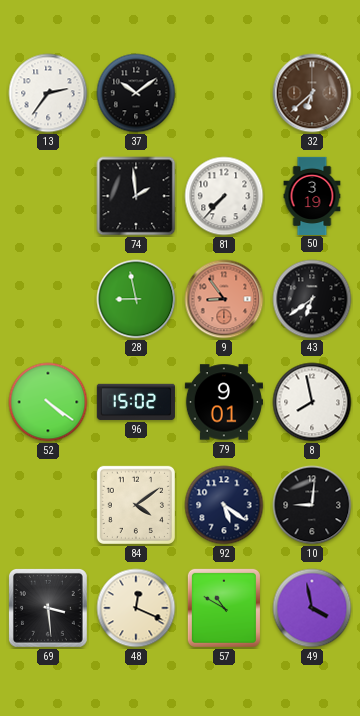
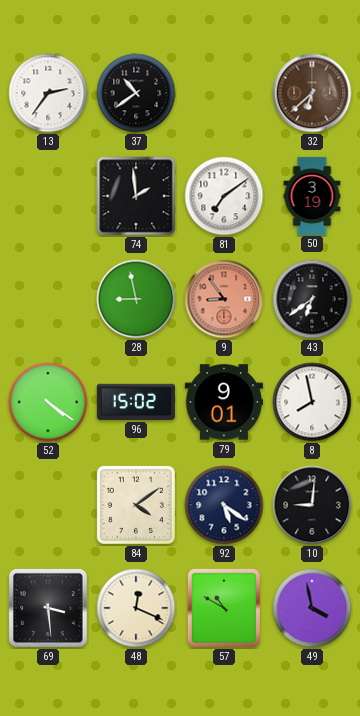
37: 10:09 -> 10:39 (136, 93)
81: 7:37 -> 7:09 (224, 196)
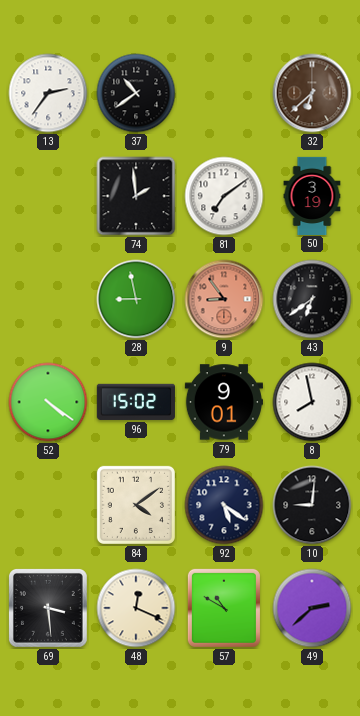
49: 3:58 -> 2:38 (312, 608)
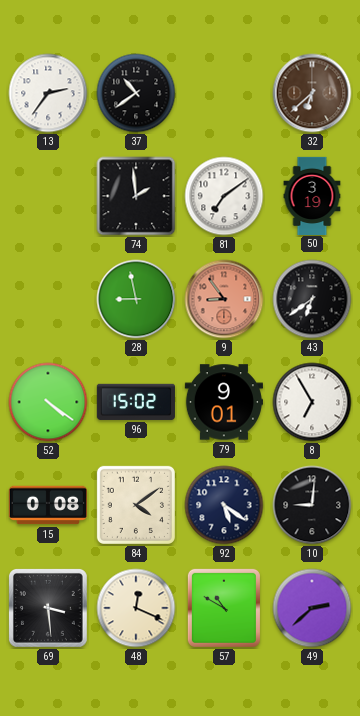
8: 7:58 -> 6:55 (312, 402)
15: none -> 0:08 (47, 505)
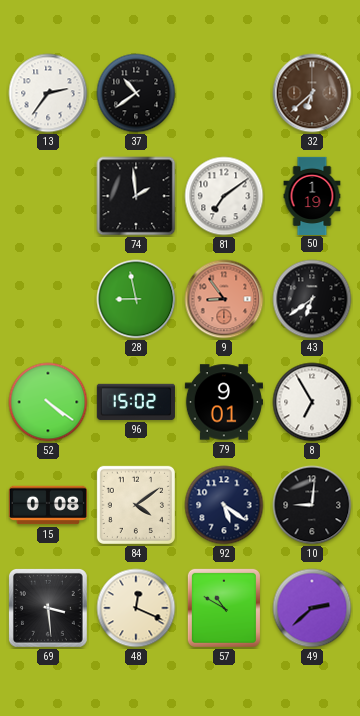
50: 3:19 -> 1:19 (312, 195)
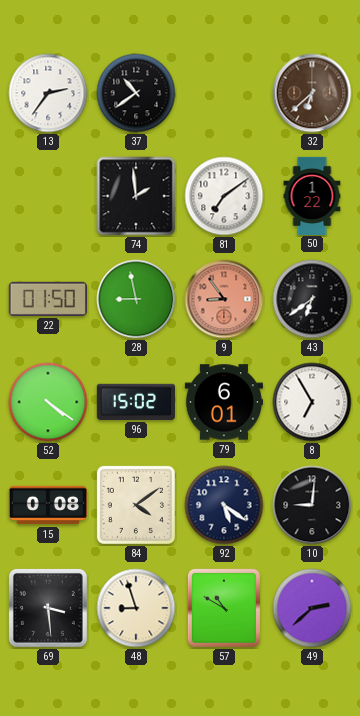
50: 1:19 -> 1:22 (312, 195)
22: none -> 01:50 (48, 299)
79: 9:01 -> 6:01 (224, 402)
48: 12:19 -> 8:57 (136, 608)
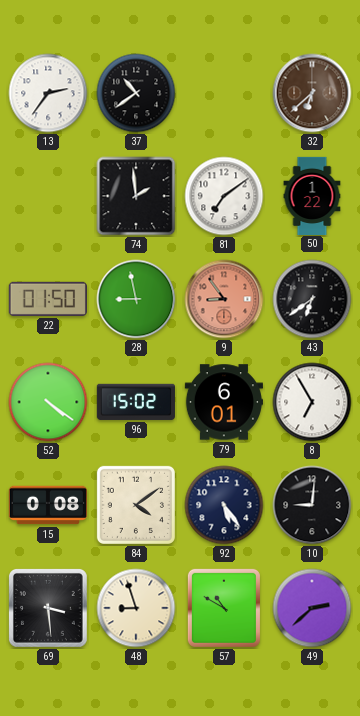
92: 5:21 -> 5:24 (224, 505)
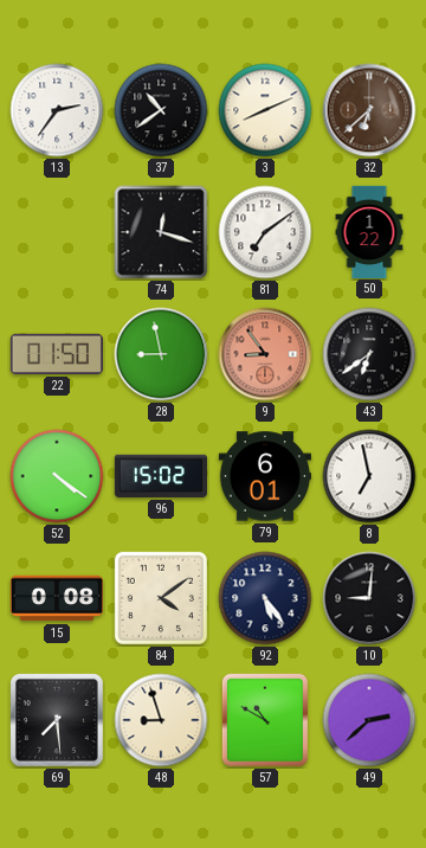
3: none -> 8:11 (265, 110)
74: 1:59 -> 12:18 (161, 232)
8: 6:55 -> 6:58 (369, 476)
69: 3:29 -> 7:29 (57, 720)
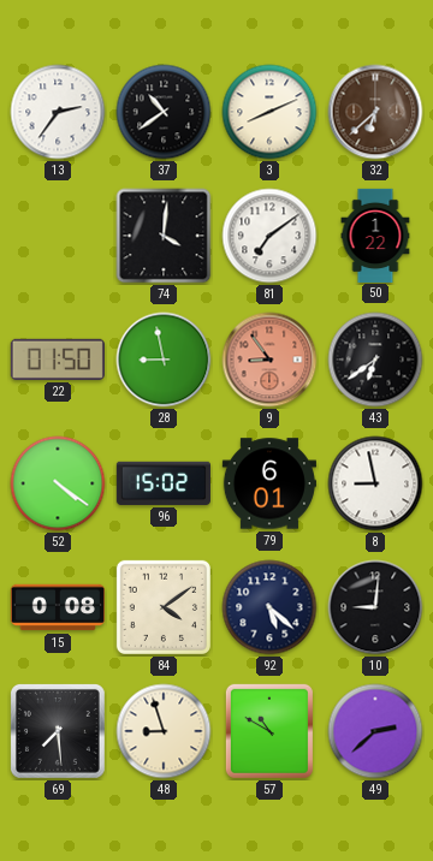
74: 12:18 -> 4:01 (164, 236)
8: 6:58 -> 8:58 (375, 483)
92: 5:24 -> 5:22 (269, 607)
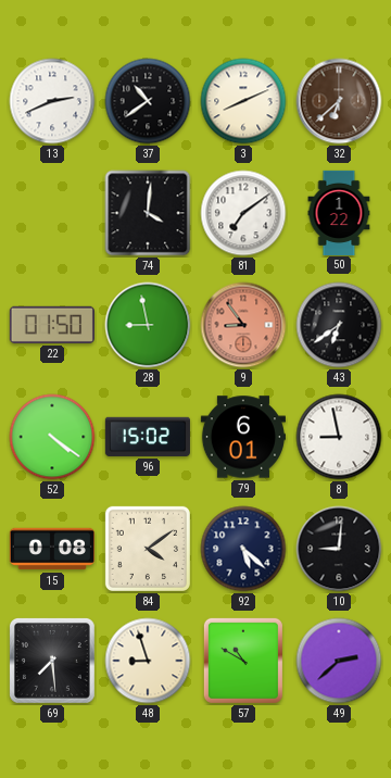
13: 2:36 -> 2:41 (52, 101)
